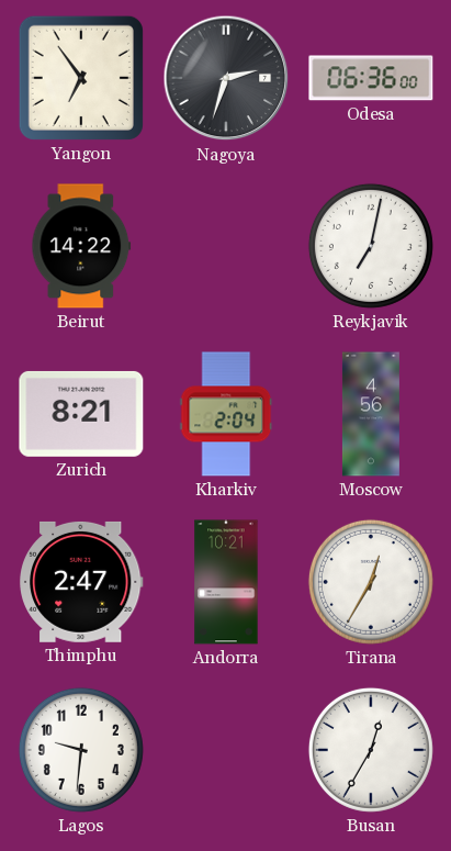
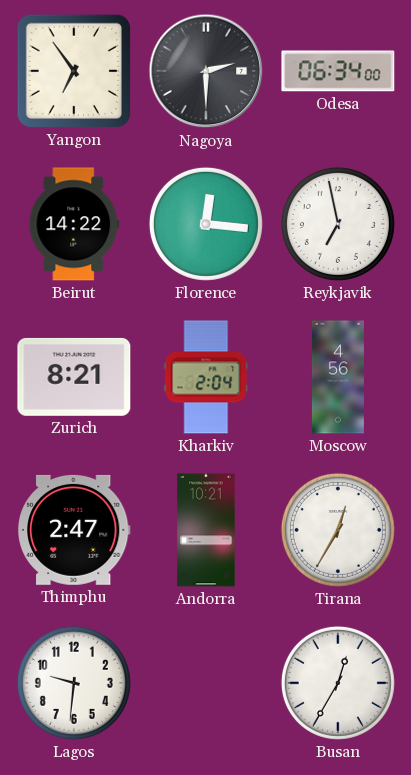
Nagoya: 2:33 -> 2:30 (206, 71)
Odesa: 06:36 -> 06:34 (338, 71)
Florence: none -> 12:16 (206, 224)
Reykjavik: 7:02 -> 6:58 (338, 224)
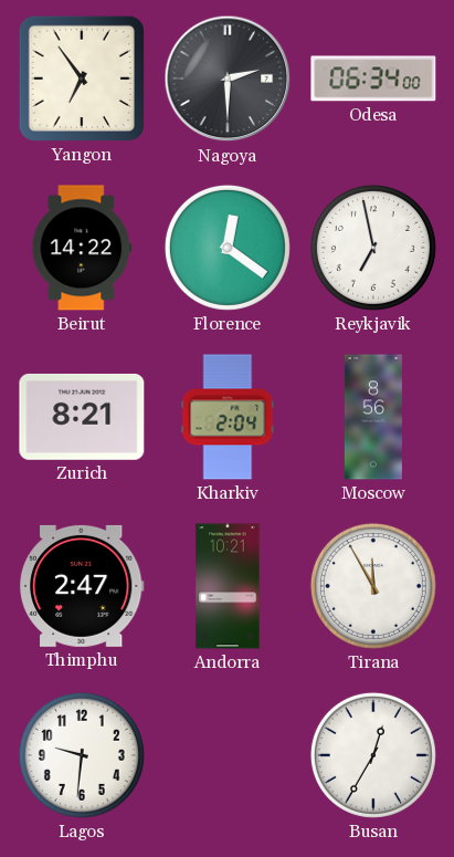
Florence: 12:16 -> 12:21 (228, 248)
Moscow: 4:56 -> 8:56 (373, 417)
Tirana: 12:35 -> 11:55 (373, 586)
